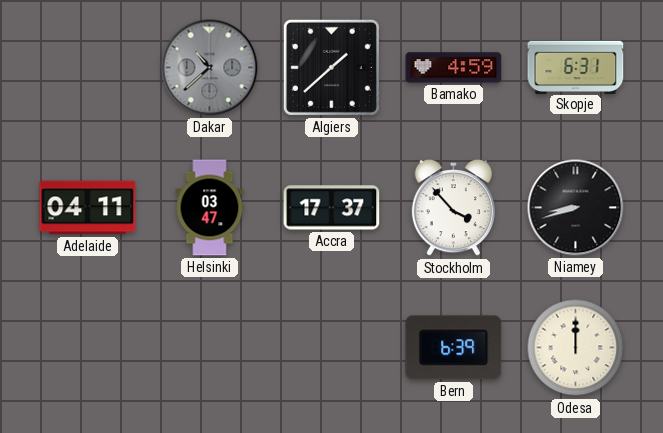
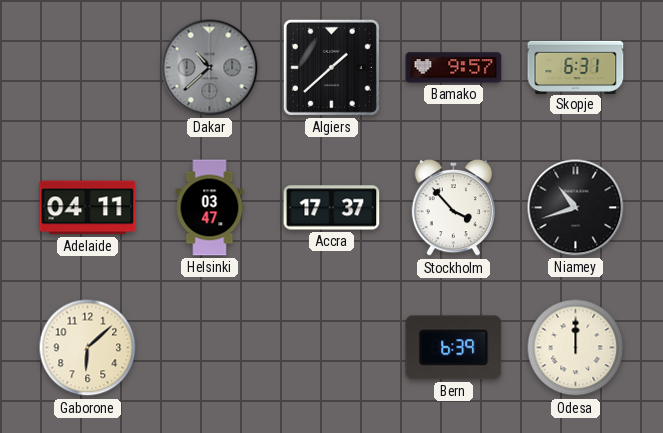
Bamako: 4:59 -> 9:57 (454, 68)
Niamey: 8:42 -> 10:42 (576, 208)
Gaborone: none -> 6:08 (88, 348)
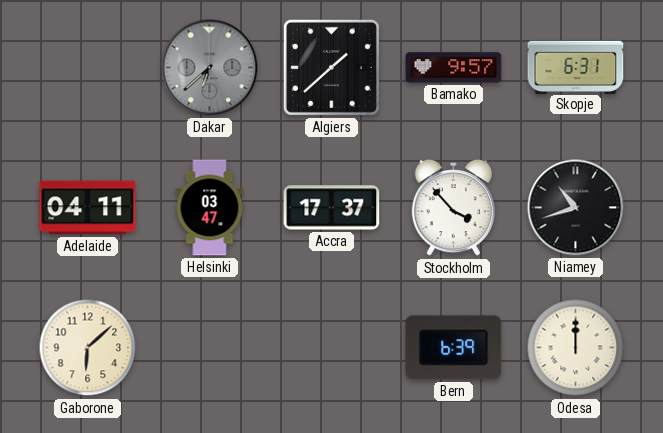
Dakar: 10:38 -> 6:38 (210, 68)
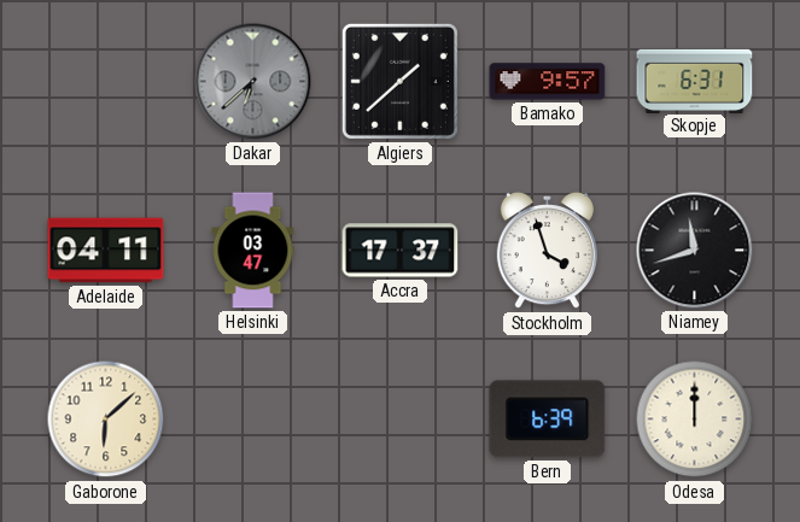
Stockholm: 3:53 -> 3:57 (547, 251)
Niamey: 10:42 -> 11:42 (695, 251)
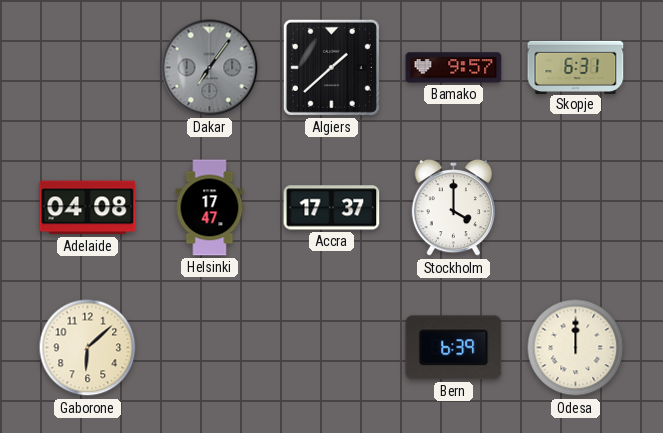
Dakar: 6:38 -> 7:06 (210, 68)
Adelaide: 04:11 -> 04:08 (88, 208)
Helsinki: 03:47 -> 17:47 (210, 208)
Stockholm: 3:57 -> 4:00 (453, 208)
Niamey: 11:42 -> none (695, 251)
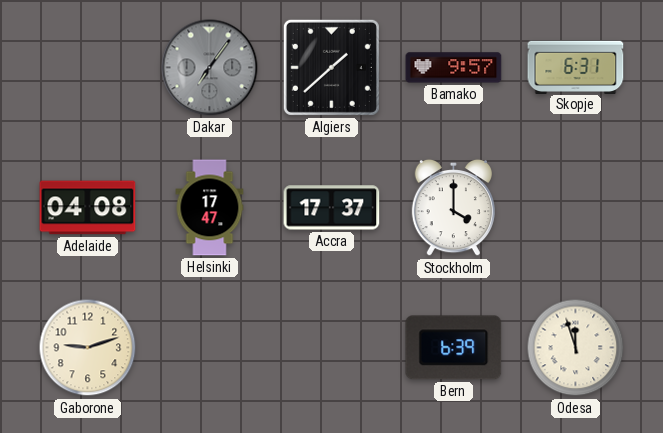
Gaborone: 6:08 -> 9:12 (88, 348)
Odesa: 12:00 -> 11:57 (576, 348)
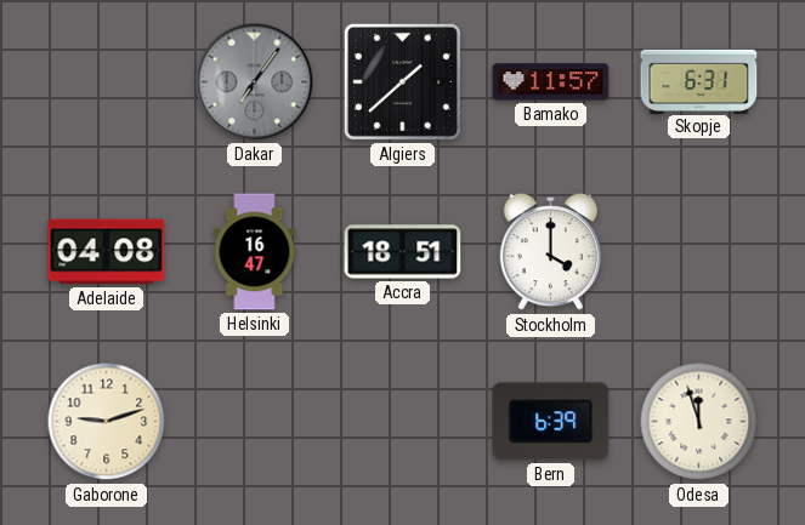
Bamako: 9:57 -> 11:57 (551, 82)
Helsinki: 17:47 -> 16:47 (255, 252)
Accra: 17:37 -> 18:51 (403, 252)
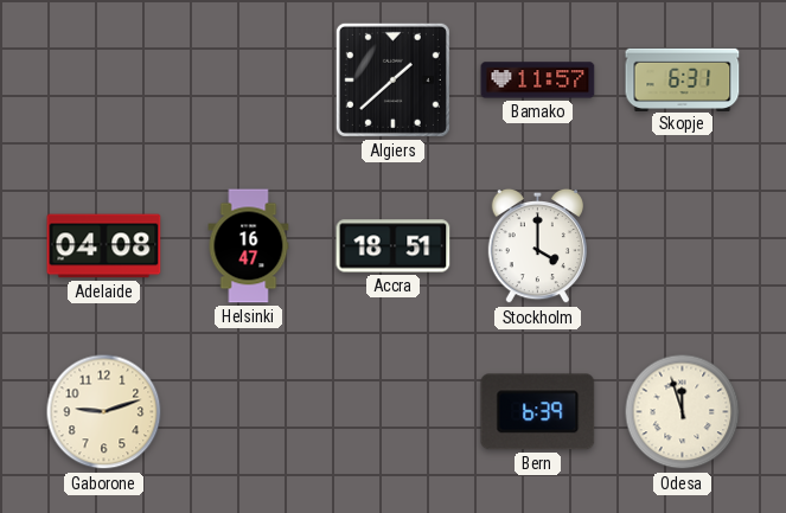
Dakar: 7:06 -> none (255, 82)
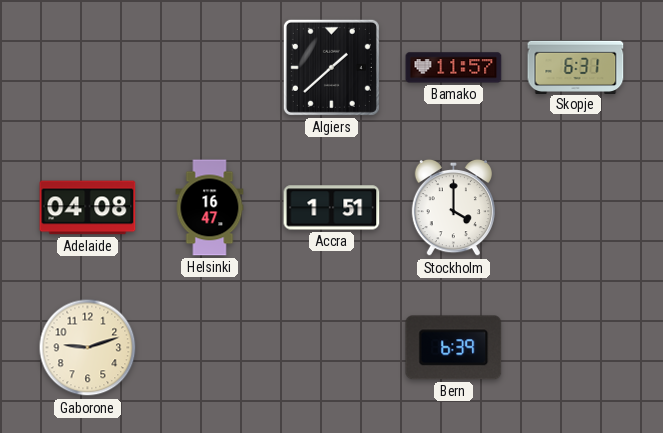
Accra: 18:51 -> 1:51 (332, 208)
Odesa: 11:57 -> none (683, 412)
